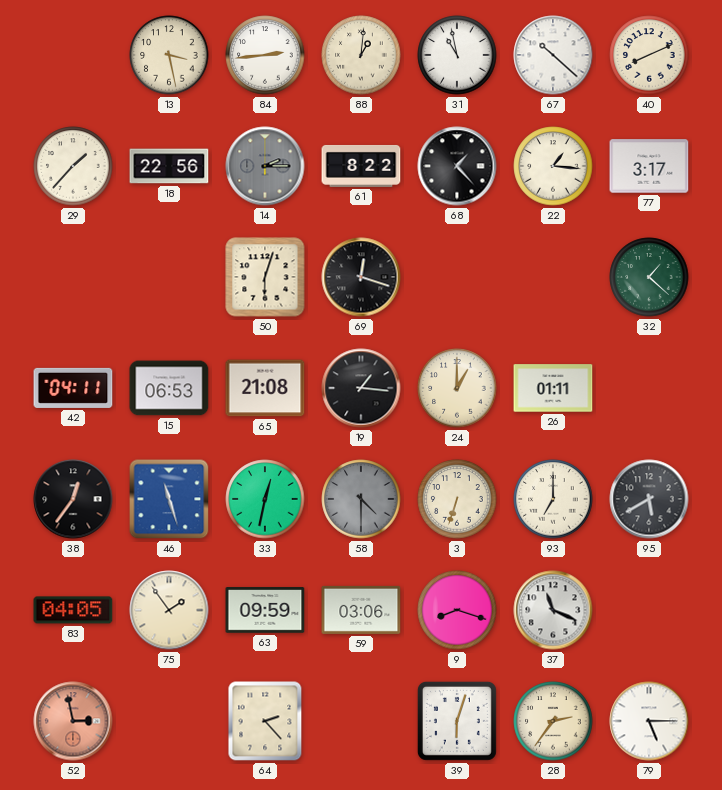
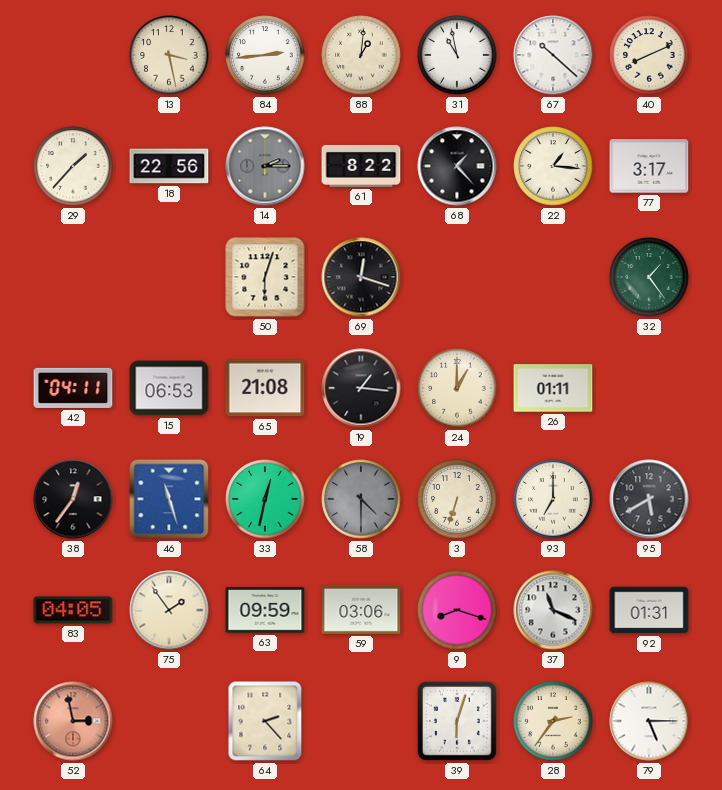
32: 1:22 -> 1:24 (649, 277)
92: none -> 01:31 (649, 610)
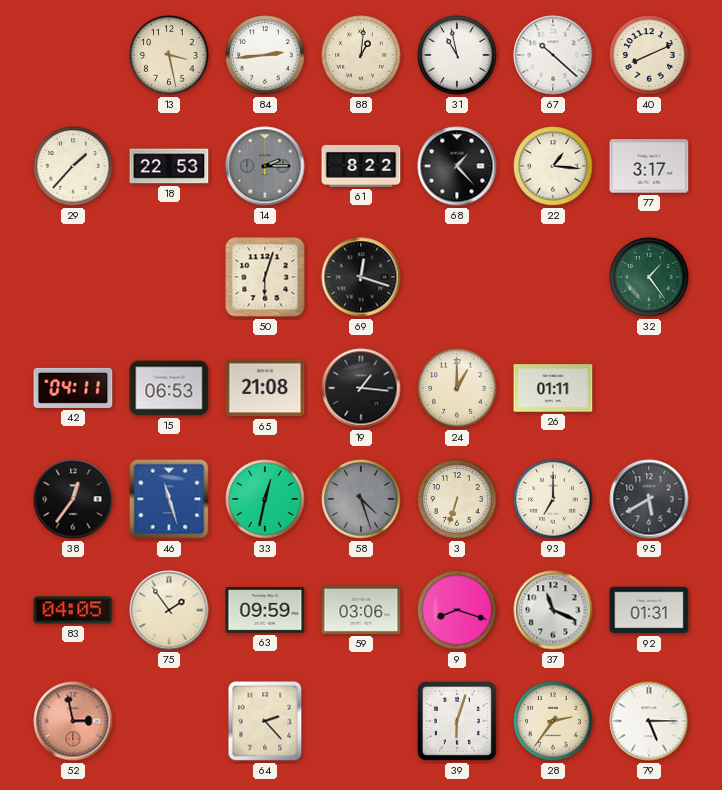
18: 22:56 -> 22:53 (169, 166)
58: 4:30 -> 4:27 (361, 499)
